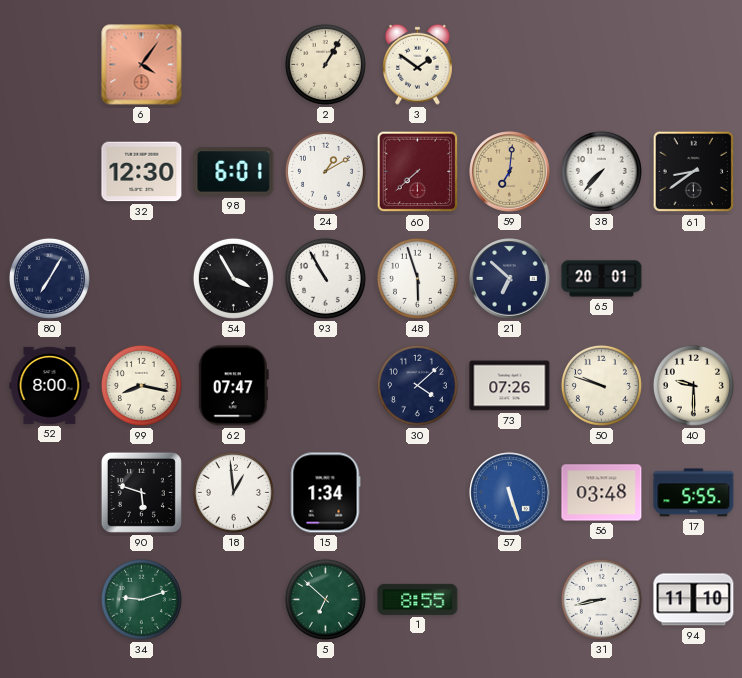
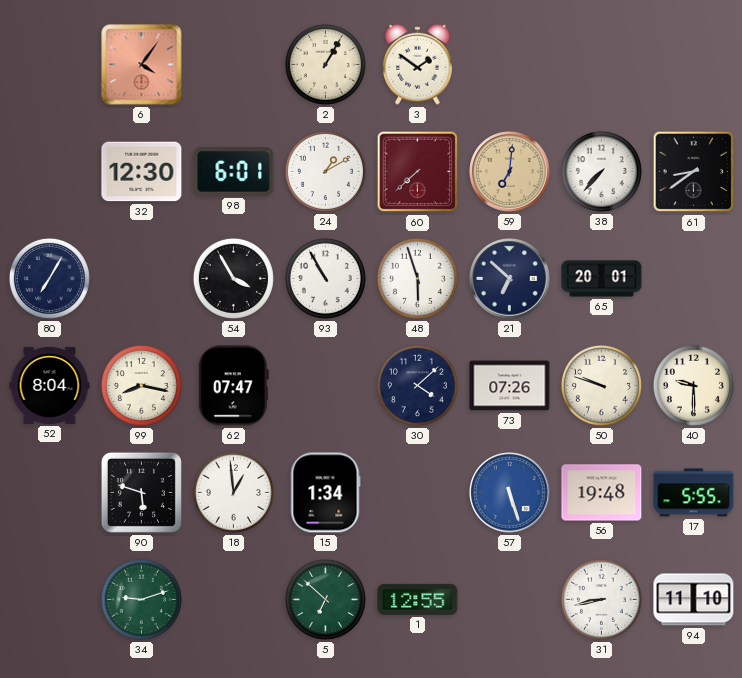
52: 8:00 -> 8:04 (50, 385)
56: 03:48 -> 19:48 (602, 493)
1: 8:55 -> 12:55 (418, 599)
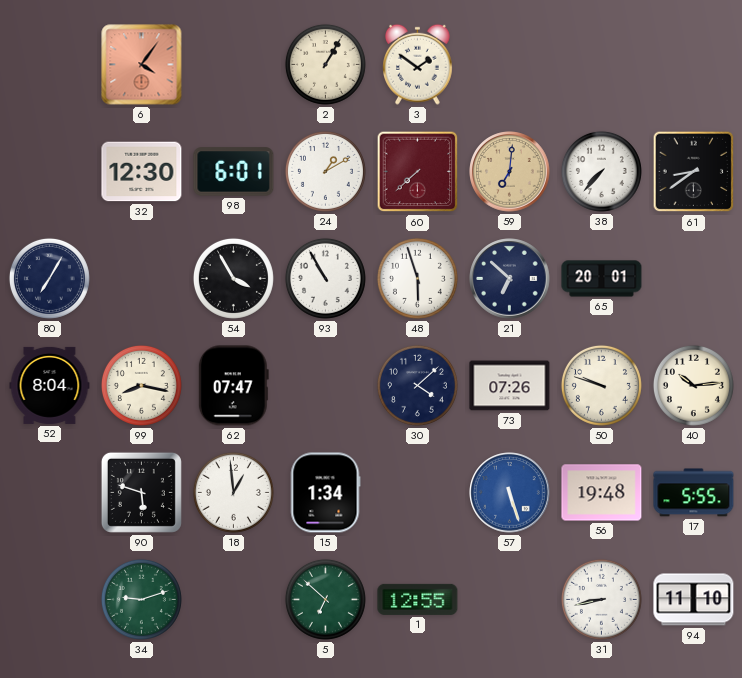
40: 9:30 -> 10:14 (693, 385)
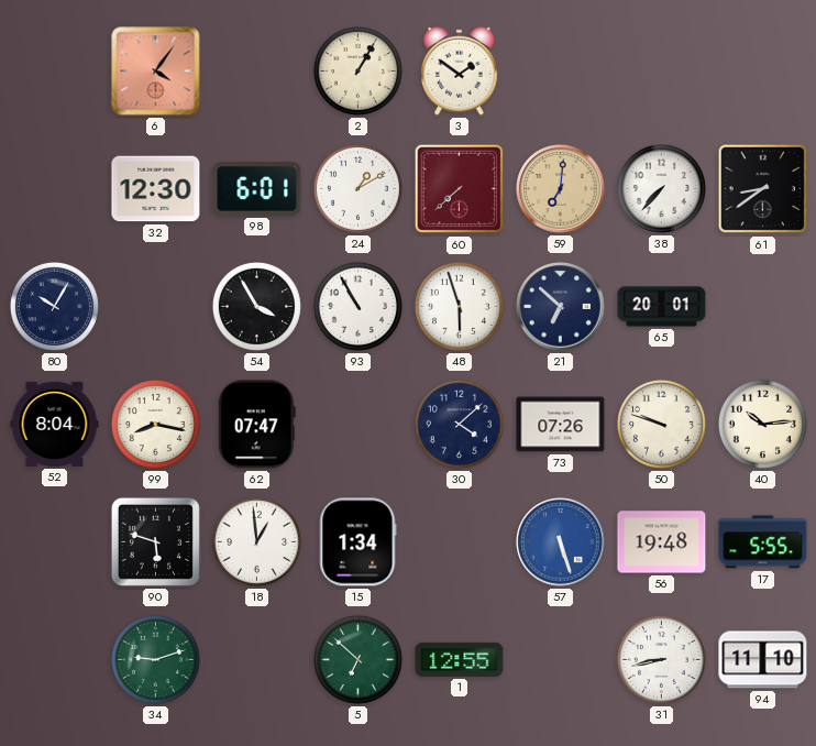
80: 7:05 -> 10:05 (54, 306)
